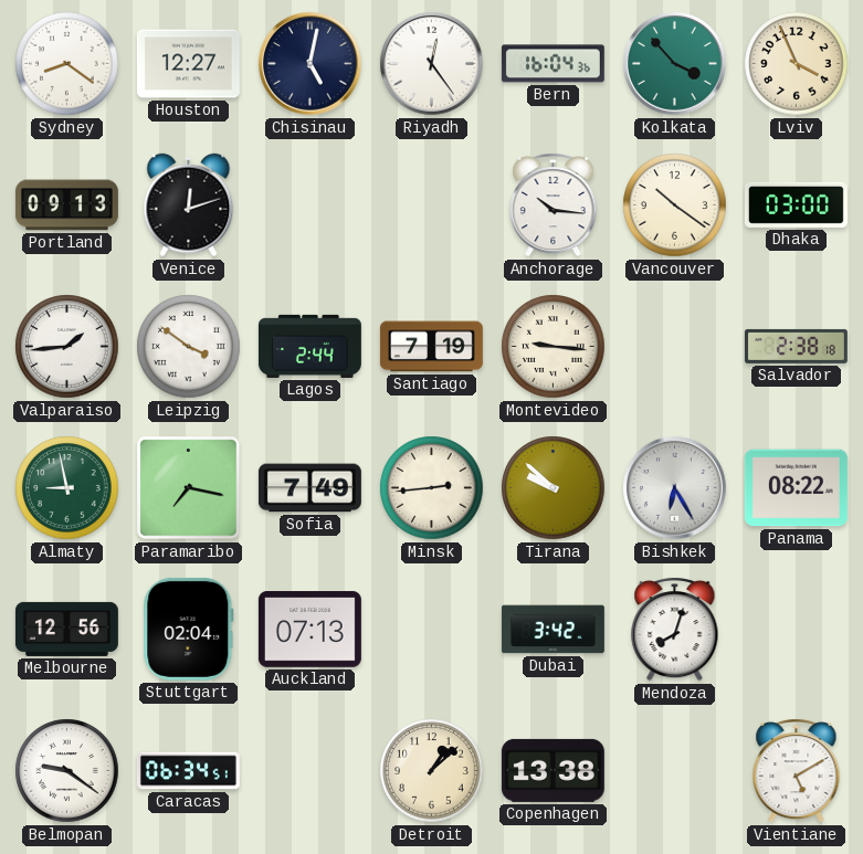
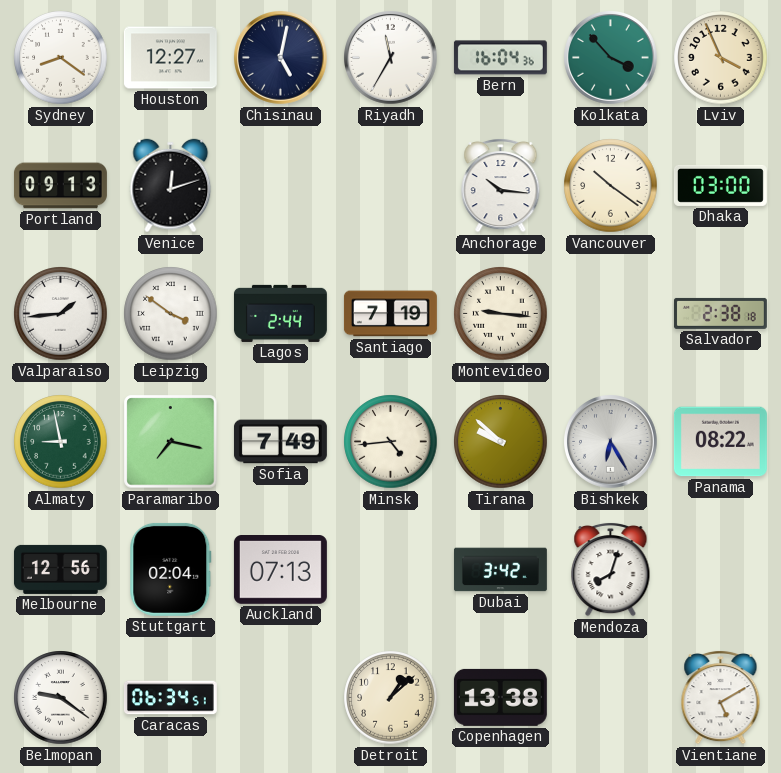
Riyadh: 12:24 -> 11:35 (391, 58)
Minsk: 2:44 -> 4:44 (391, 442)
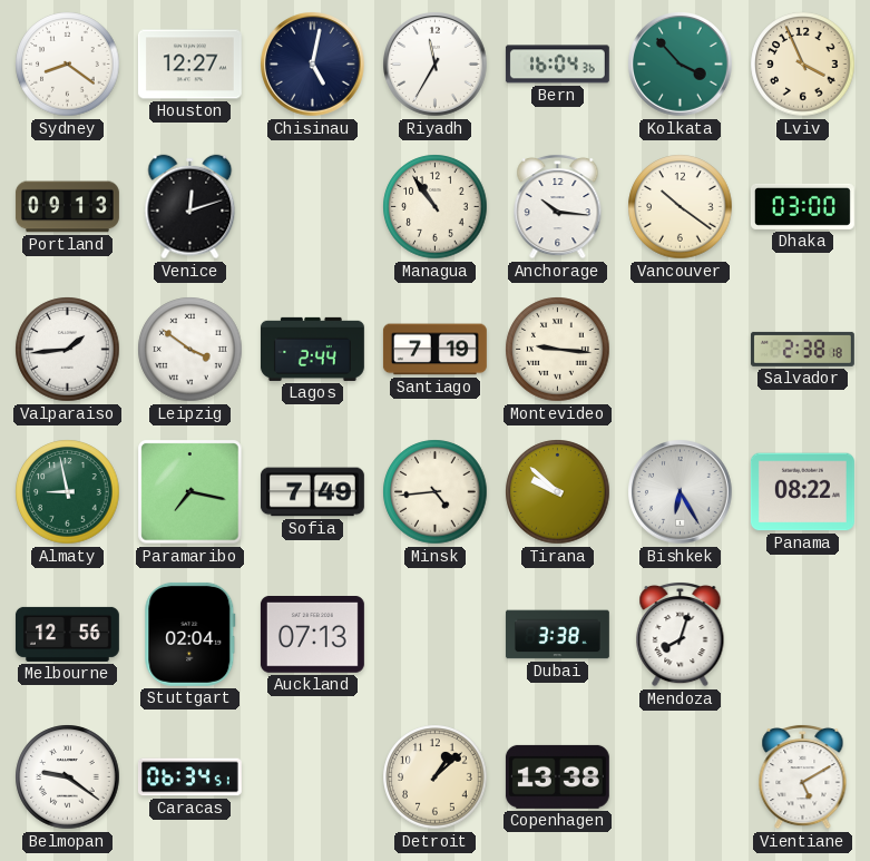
Managua: none -> 10:54 (436, 207)
Dubai: 3:42 -> 3:38 (557, 635)
